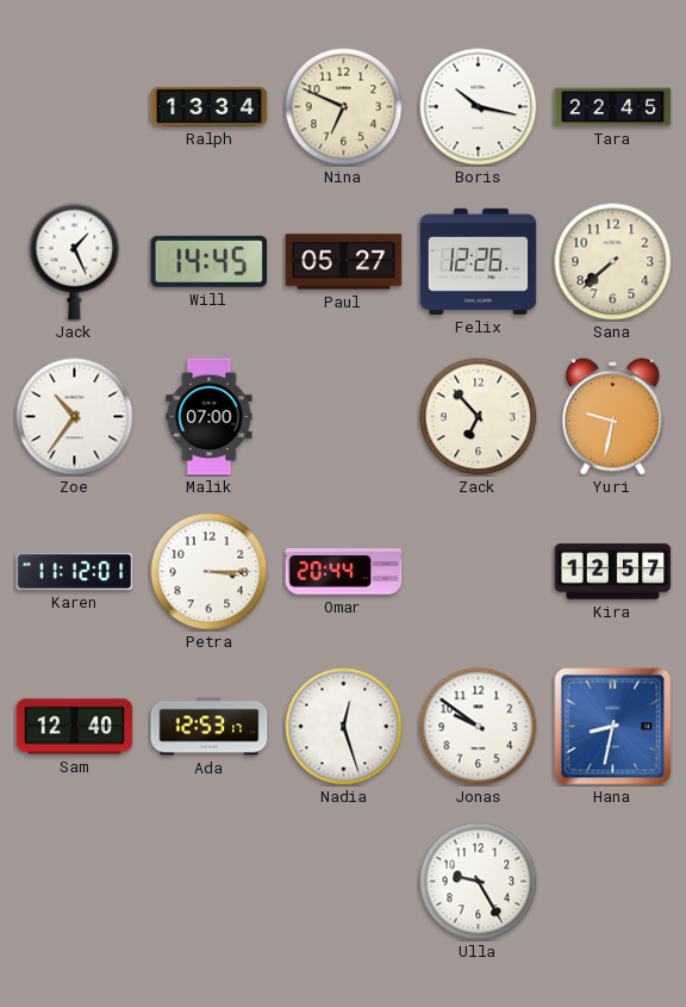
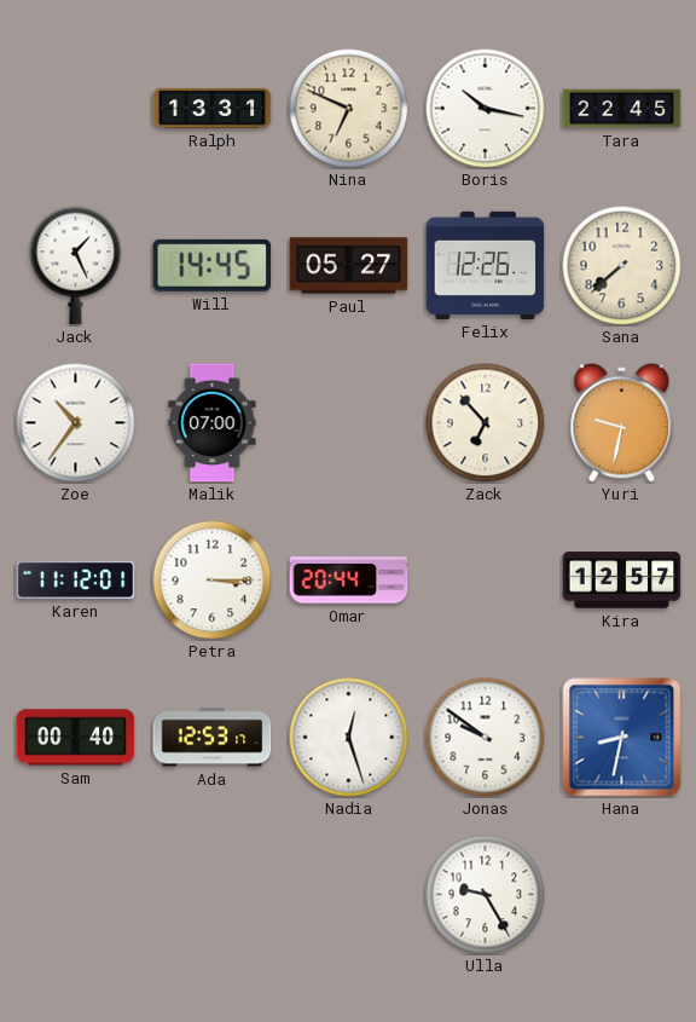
Ralph: 13:34 -> 13:31 (213, 108)
Sam: 12:40 -> 00:40 (76, 738)
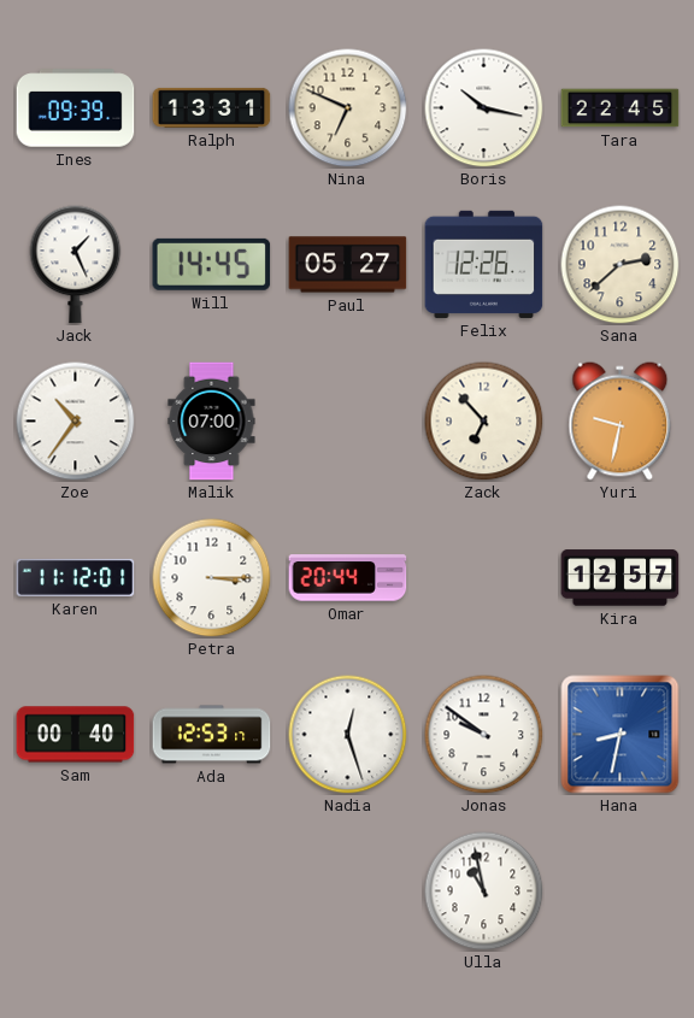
Ines: none -> 09:39 (76, 108)
Sana: 7:38 -> 2:38 (621, 265)
Ulla: 9:25 -> 10:58 (484, 892)
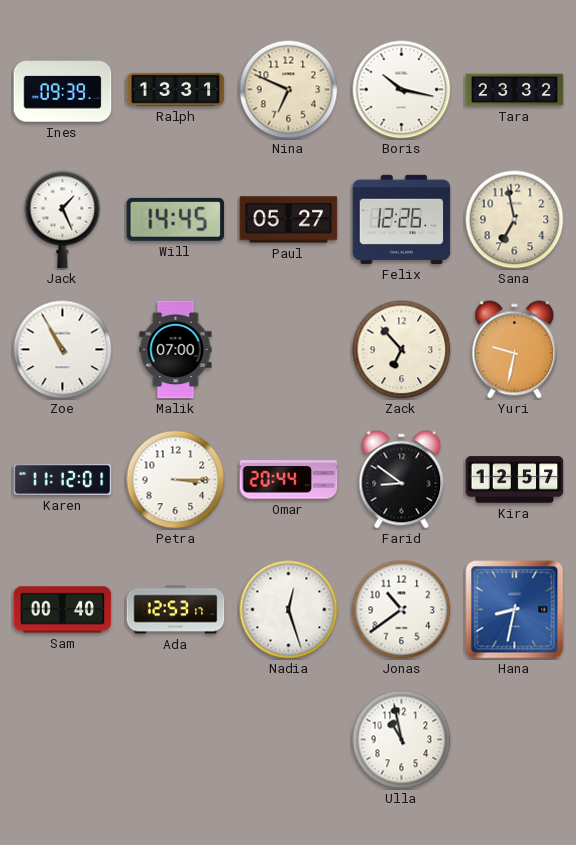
Tara: 22:45 -> 23:32 (515, 90)
Sana: 2:38 -> 6:58 (515, 220)
Zoe: 10:36 -> 10:55 (63, 350)
Farid: none -> 8:51 (402, 480)
Jonas: 9:51 -> 10:39 (402, 610)
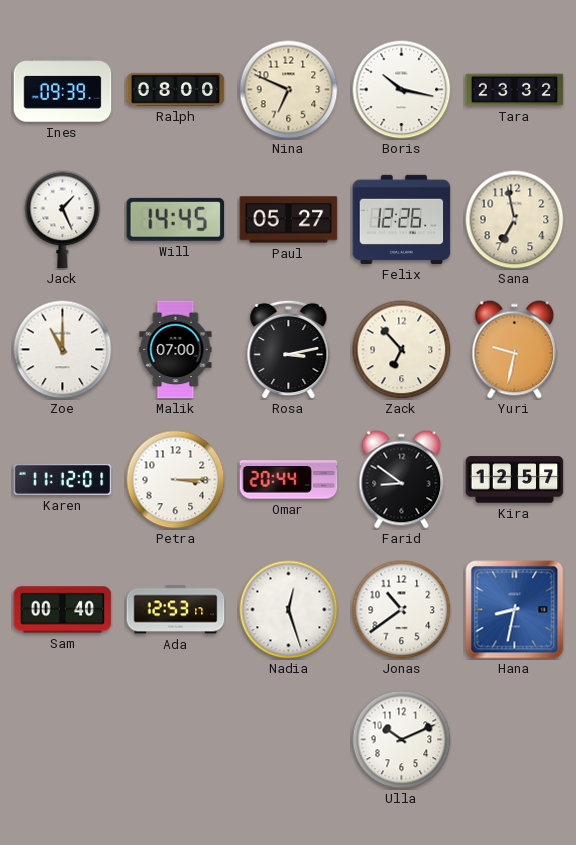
Ralph: 13:31 -> 08:00 (176, 89)
Zoe: 10:55 -> 11:00 (63, 350)
Rosa: none -> 3:13 (289, 349)
Ulla: 10:58 -> 10:11 (402, 740)
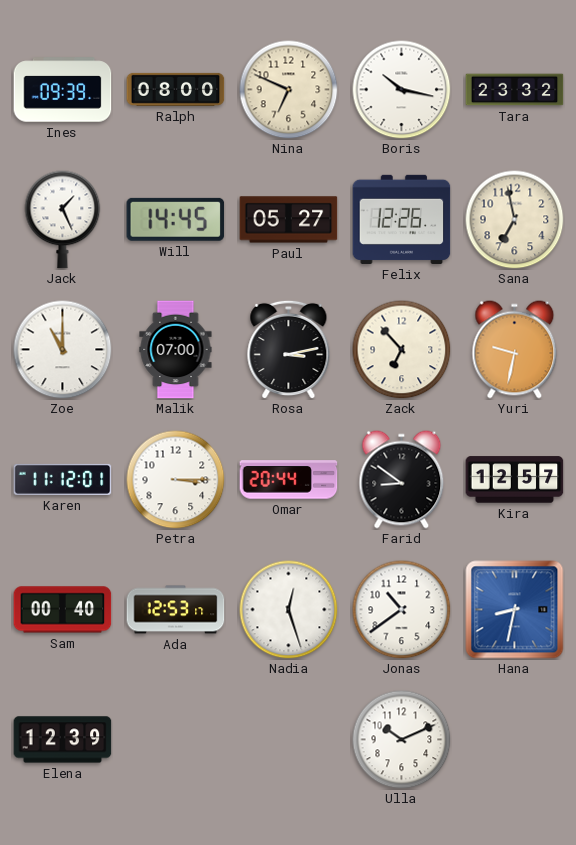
Elena: none -> 12:39 (63, 740)
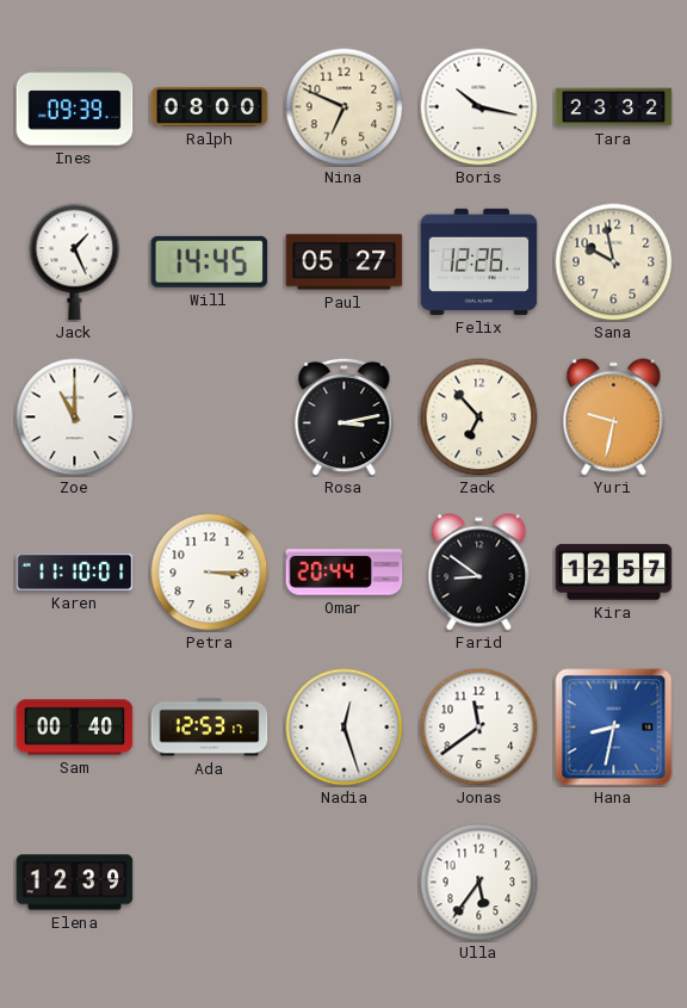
Sana: 6:58 -> 9:58 (614, 262)
Malik: 07:00 -> none (176, 350)
Karen: 11:12 -> 11:10 (75, 571)
Jonas: 10:39 -> 11:39 (479, 728)
Ulla: 10:11 -> 5:36 (479, 883)
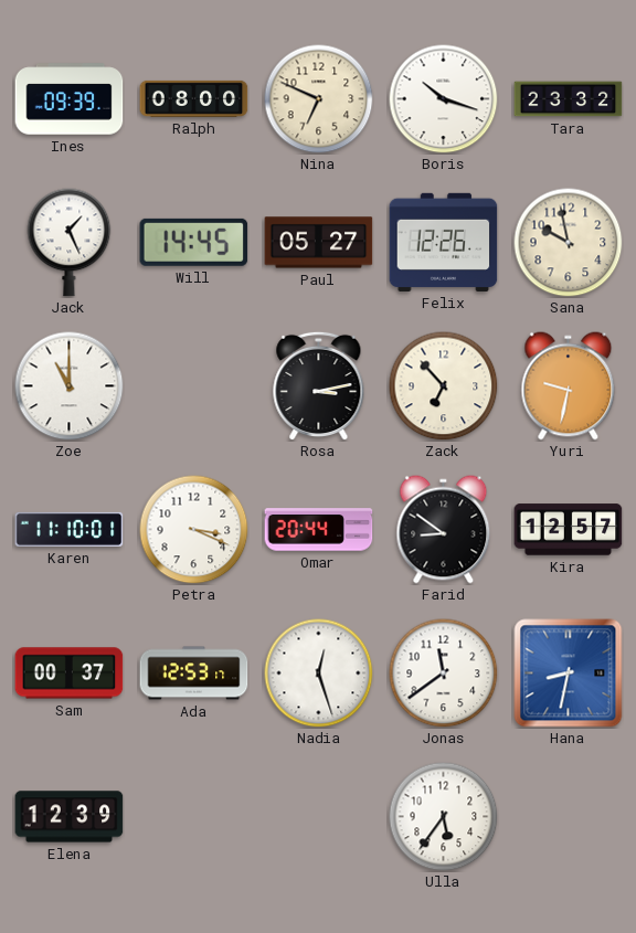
Boris: 10:17 -> 10:18 (444, 99)
Petra: 3:15 -> 3:19 (194, 530)
Sam: 00:40 -> 00:37 (70, 674)
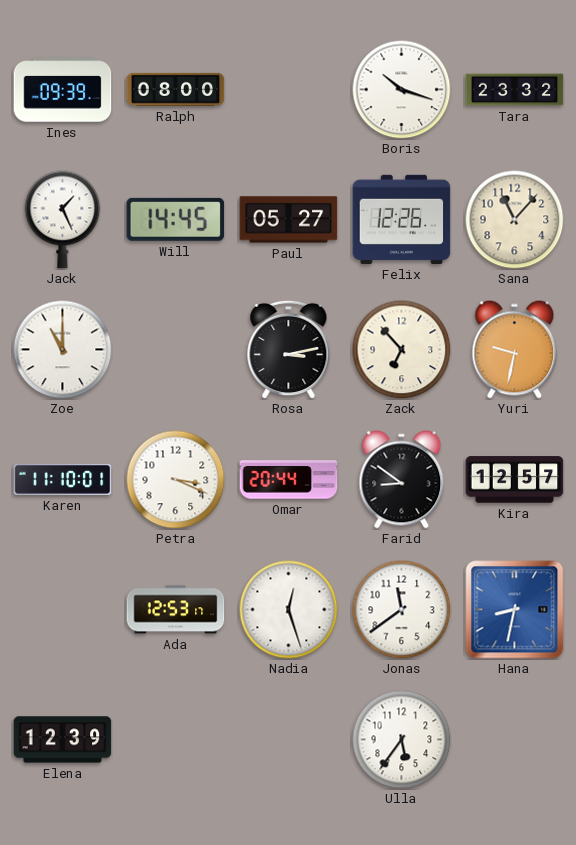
Nina: 6:49 -> none (319, 99)
Sana: 9:58 -> 11:07 (515, 220)
Sam: 00:37 -> none (70, 674)
